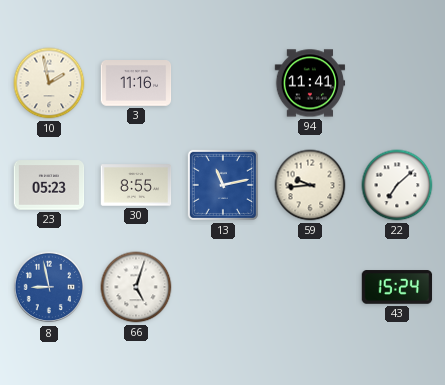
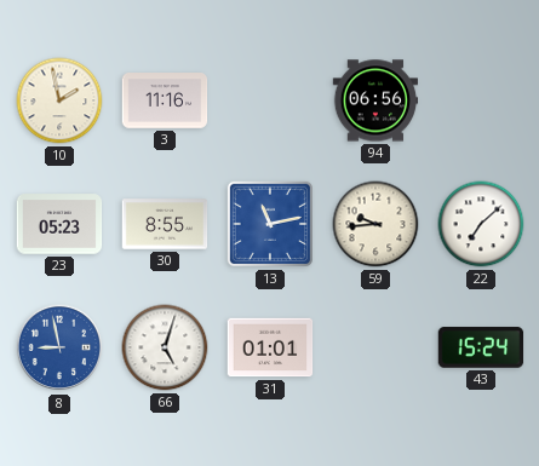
94: 11:41 -> 06:56 (375, 100)
31: none -> 01:01 (270, 347)
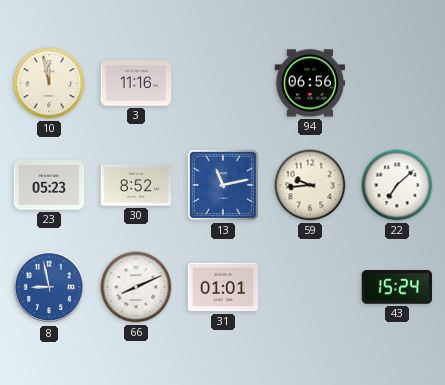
10: 1:58 -> 11:58 (49, 83)
30: 8:55 -> 8:52 (136, 185)
66: 5:03 -> 8:11 (136, 287)
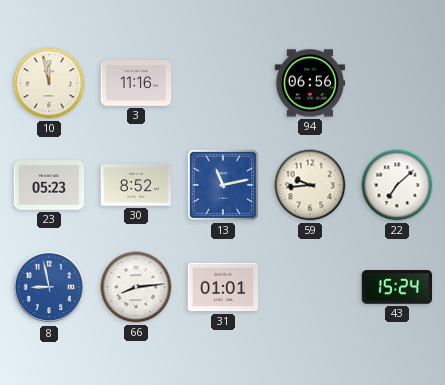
66: 8:11 -> 8:14 (136, 287)
